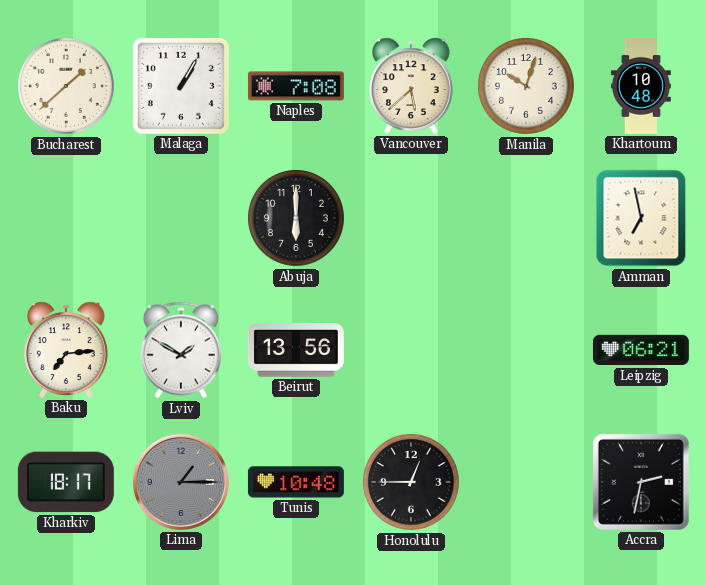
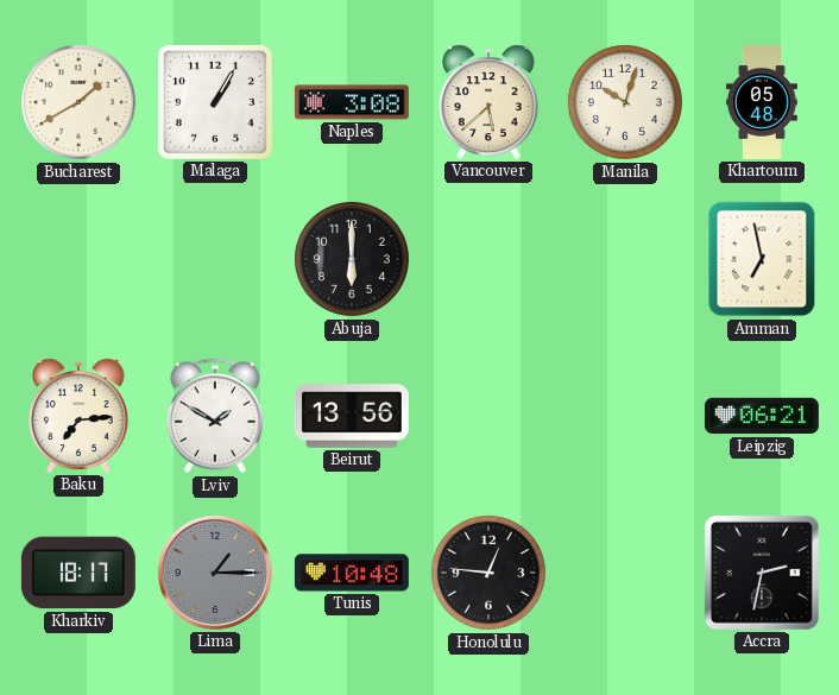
Bucharest: 1:38 -> 1:40 (78, 102)
Naples: 7:08 -> 3:08 (352, 102)
Khartoum: 10:48 -> 05:48 (762, 102)
Honolulu: 12:45 -> 12:46 (488, 573)
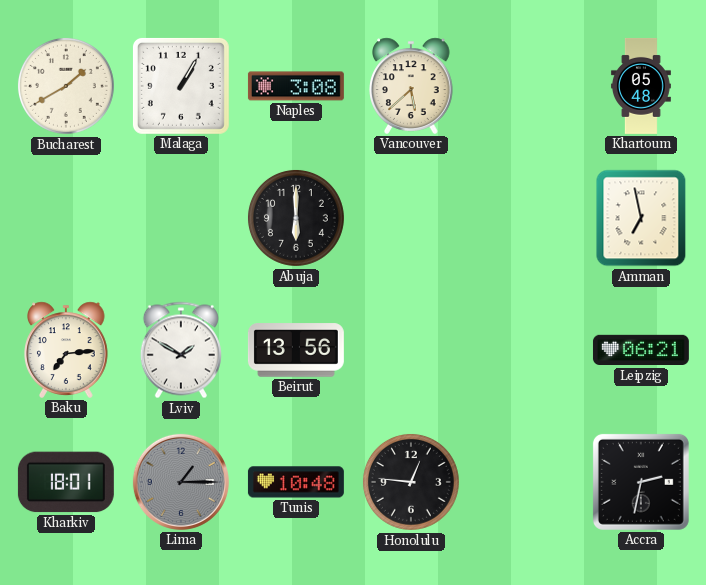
Manila: 10:03 -> none (625, 102)
Kharkiv: 18:17 -> 18:01 (66, 482)
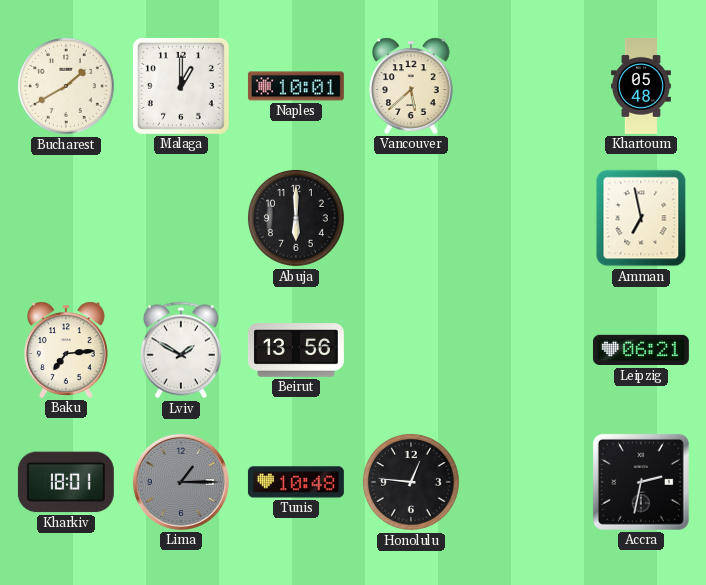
Malaga: 1:05 -> 1:00 (181, 86)
Naples: 3:08 -> 10:01 (296, 86)
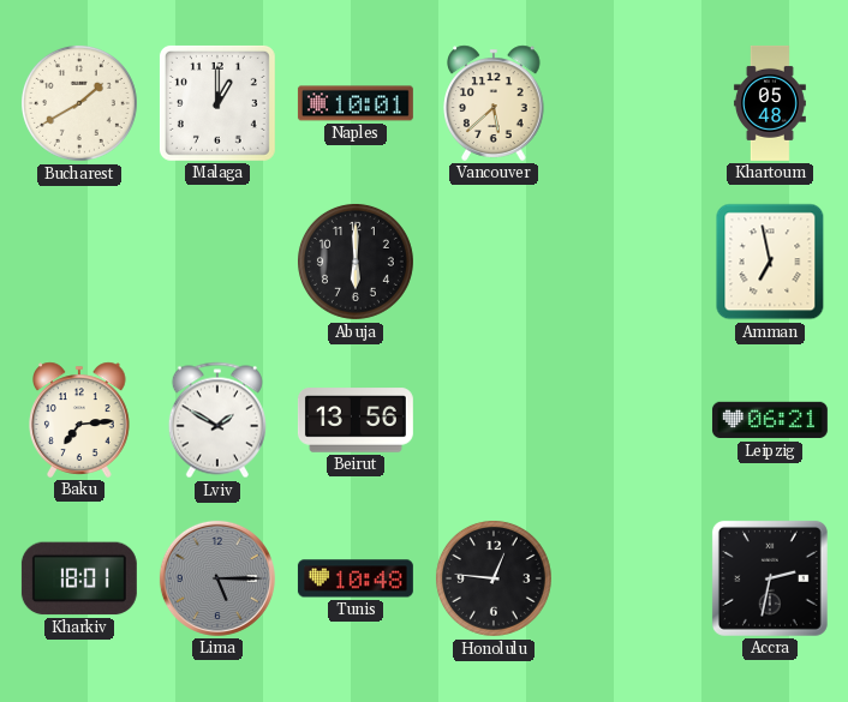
Lima: 1:15 -> 5:15 (217, 578)
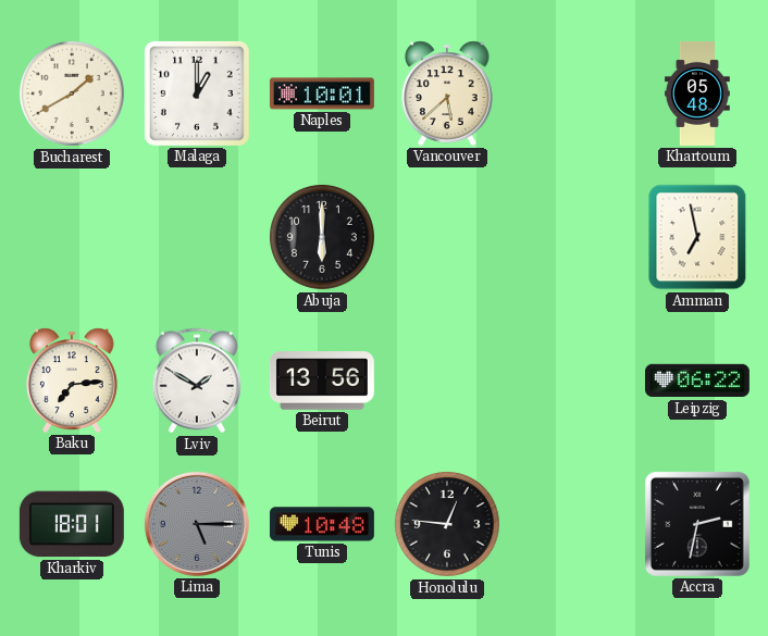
Leipzig: 06:21 -> 06:22 (697, 381)
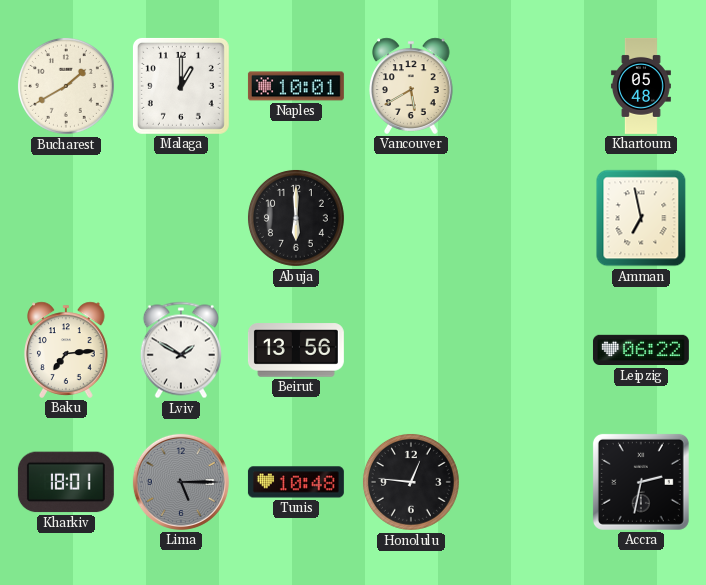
Vancouver: 5:38 -> 5:40 (411, 86)
